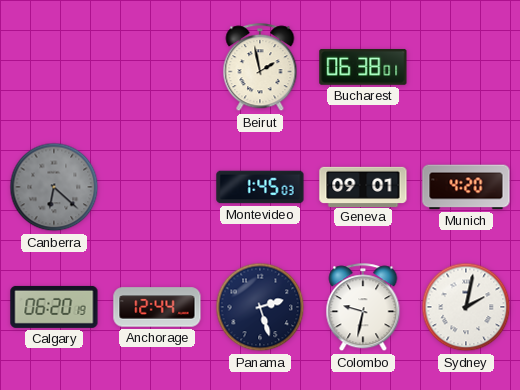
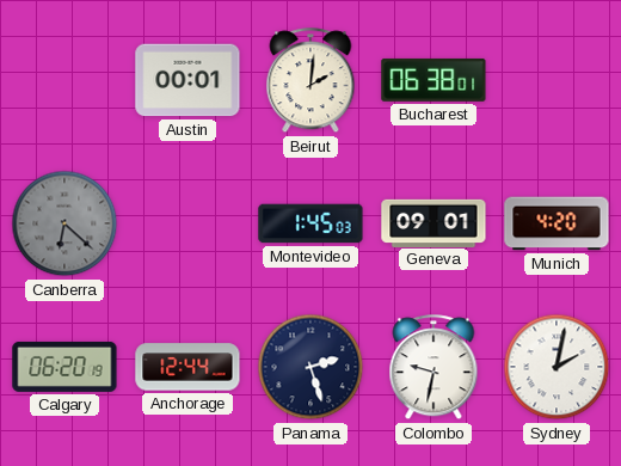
Austin: none -> 00:01 (187, 80)
Beirut: 1:58 -> 2:01 (310, 81)
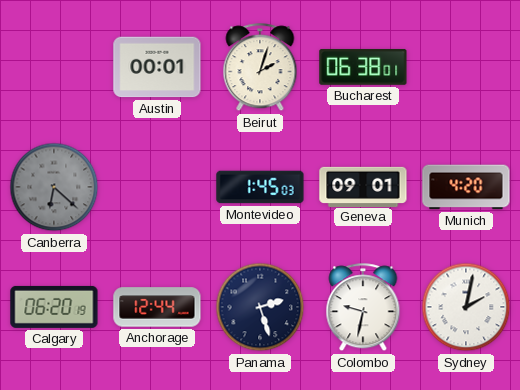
Beirut: 2:01 -> 2:03 (260, 68)
